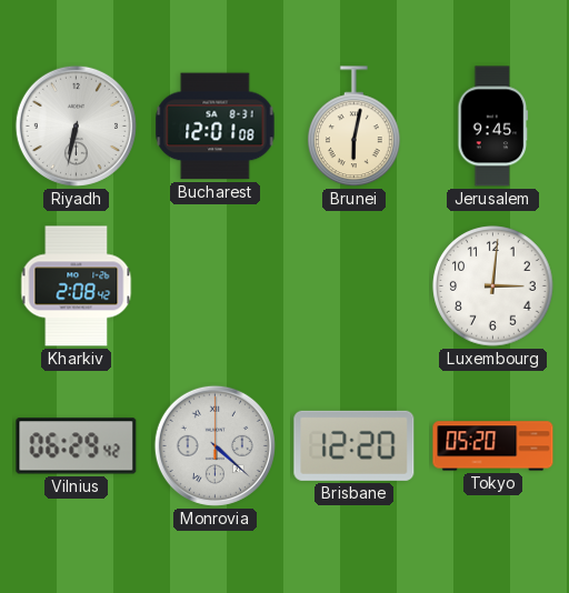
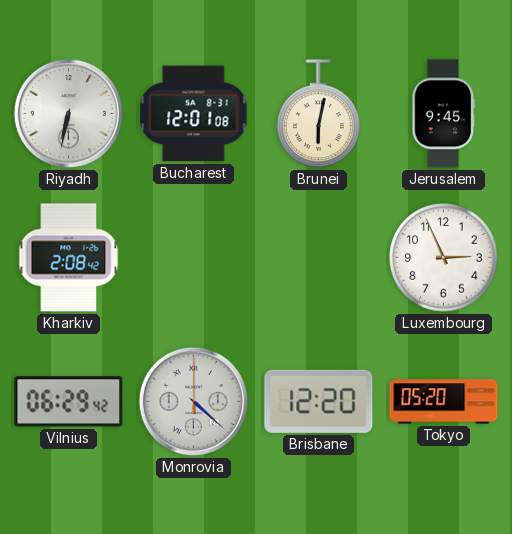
Luxembourg: 3:01 -> 2:56 (444, 258)
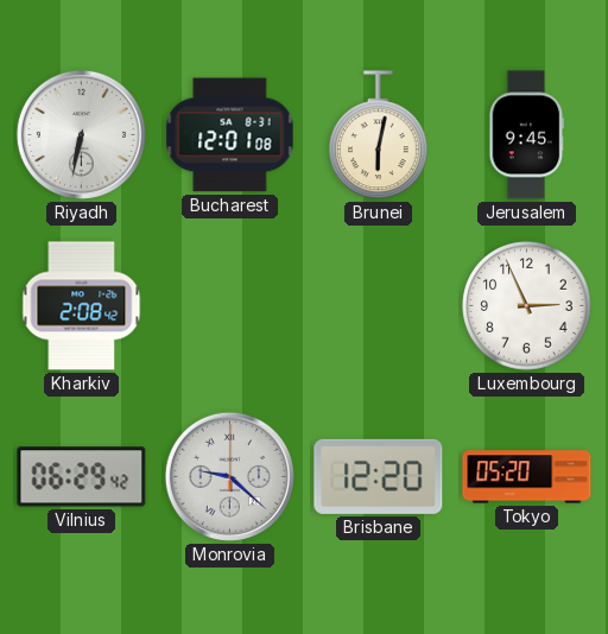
Monrovia: 4:22 -> 9:22 (229, 476)
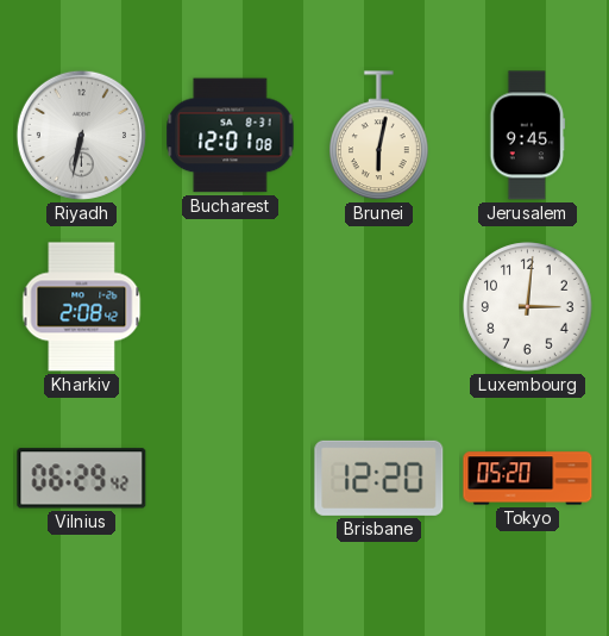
Luxembourg: 2:56 -> 3:01 (528, 307)
Monrovia: 9:22 -> none (229, 476)
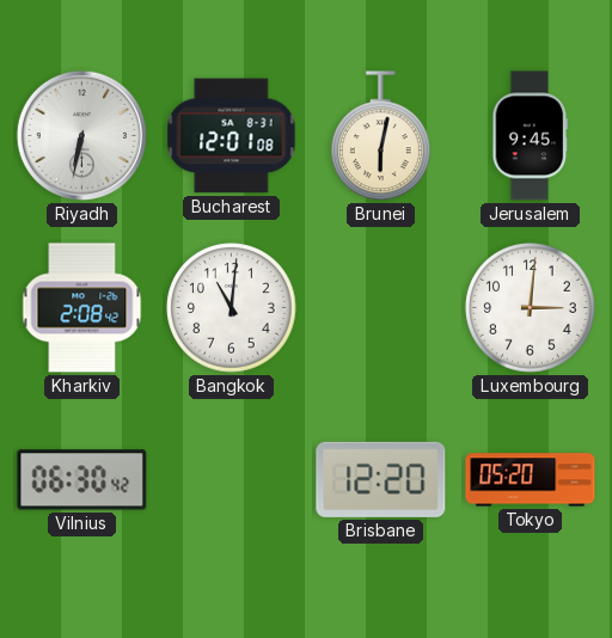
Bangkok: none -> 11:01 (232, 308)
Vilnius: 06:29 -> 06:30 (82, 480)
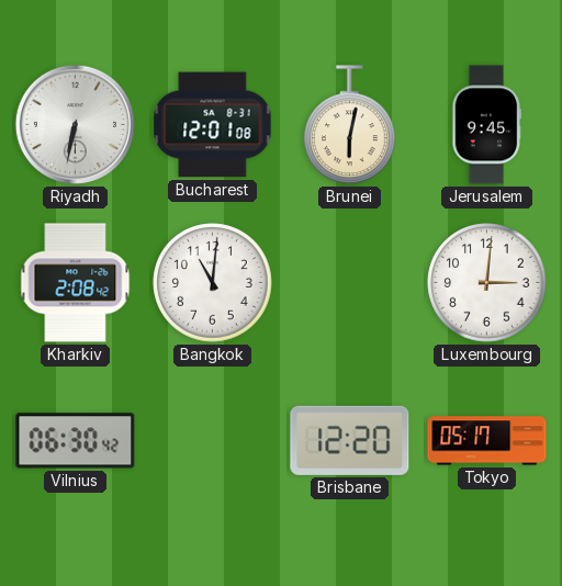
Tokyo: 05:20 -> 05:17 (487, 441)
